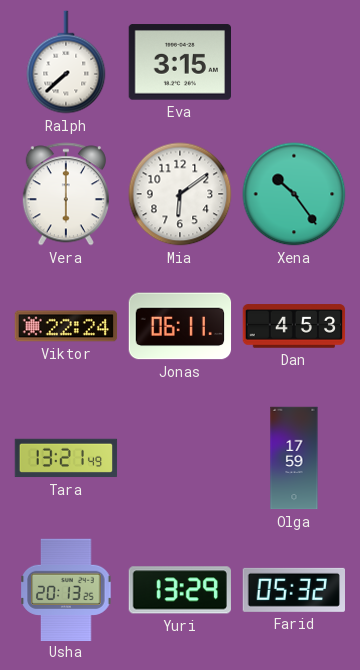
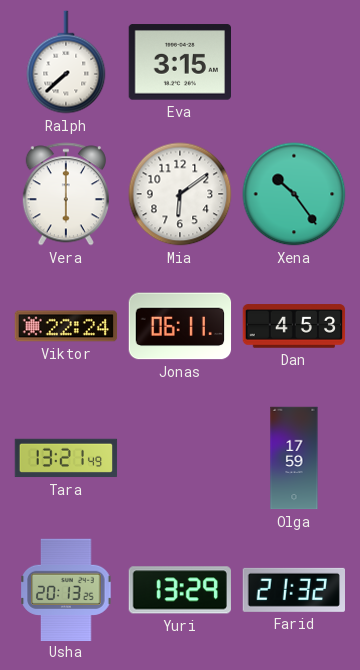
Farid: 05:32 -> 21:32 (293, 590)
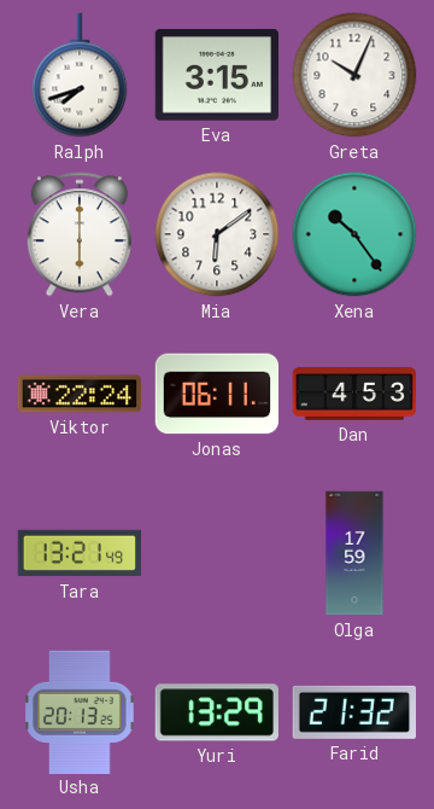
Ralph: 7:38 -> 7:42 (80, 75)
Greta: none -> 10:04 (354, 75)
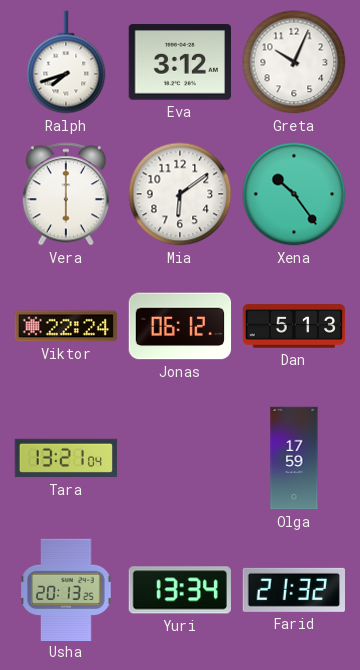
Eva: 3:15 -> 3:12 (179, 62)
Jonas: 06:11 -> 06:12 (180, 326)
Dan: 4:53 -> 5:13 (294, 326)
Tara: 13:21:49 -> 13:21:04 (66, 458)
Yuri: 13:29 -> 13:34 (180, 590)
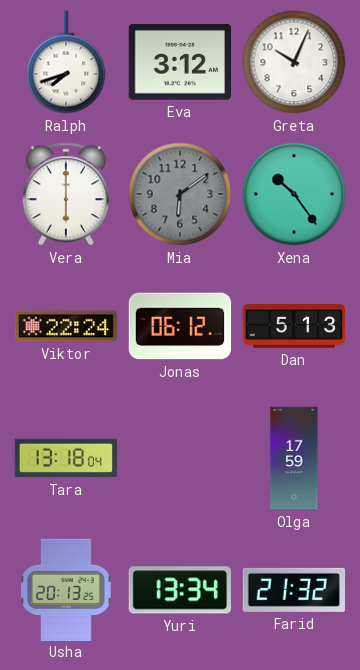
Mia dial: white -> grey (180, 194)
Tara: 13:21 -> 13:18 (66, 458)
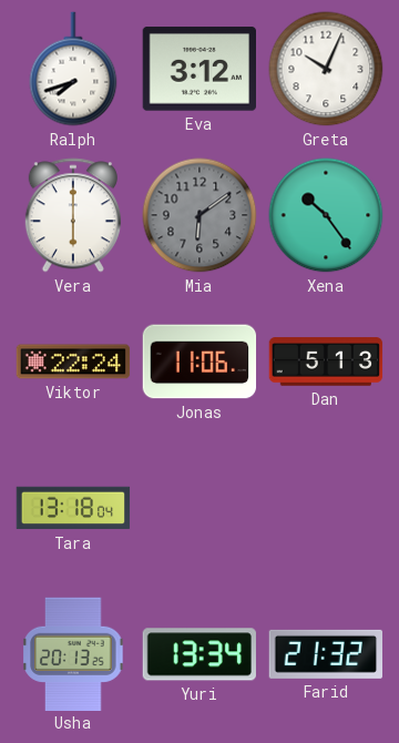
Jonas: 06:12 -> 11:06 (199, 362)
Olga: 17:59 -> none (294, 458)
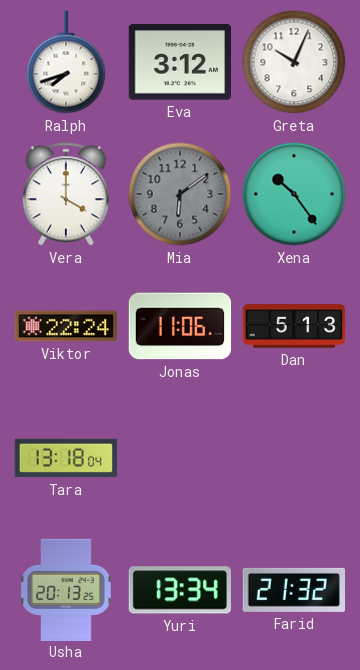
Vera: 6:00 -> 4:00 (66, 194)
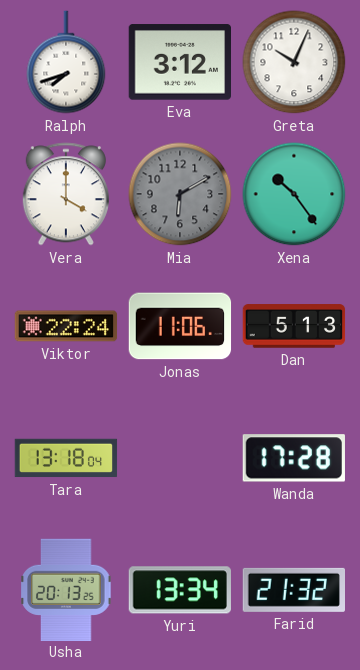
Mia: 6:09 -> 6:10 (180, 194)
Wanda: none -> 17:28 (294, 458)
